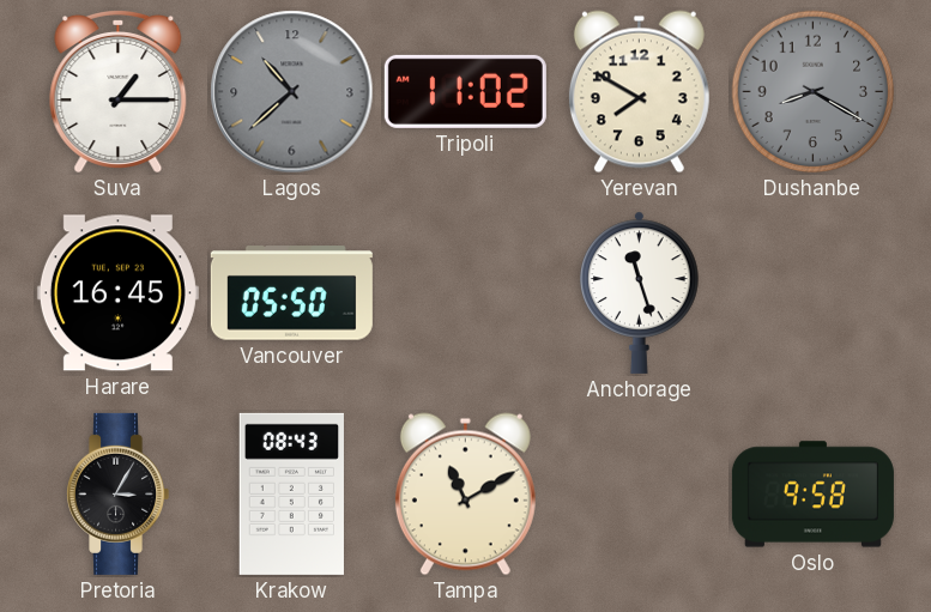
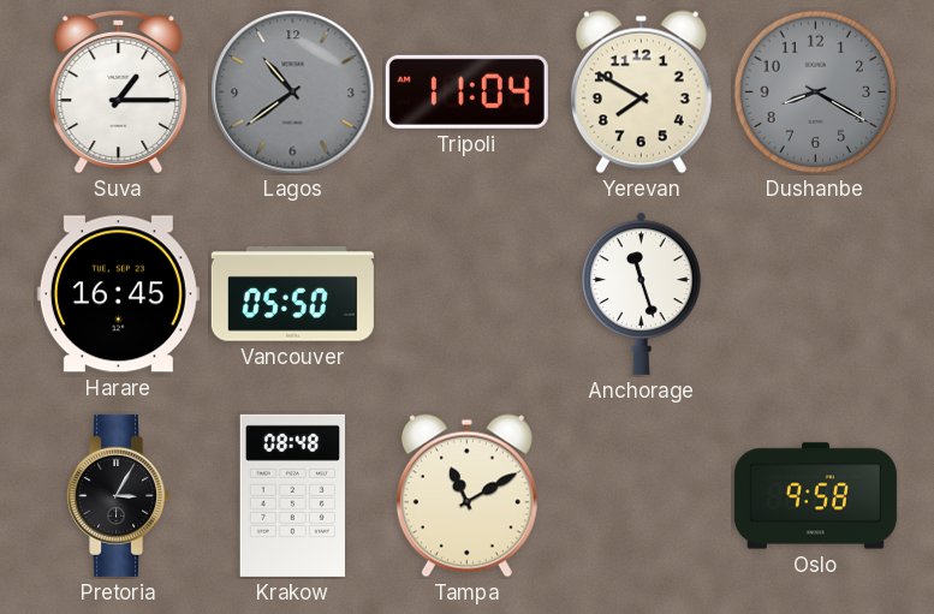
Lagos: 10:38 -> 10:39 (293, 93)
Tripoli: 11:02 -> 11:04 (466, 91)
Krakow: 08:43 -> 08:48 (292, 495)
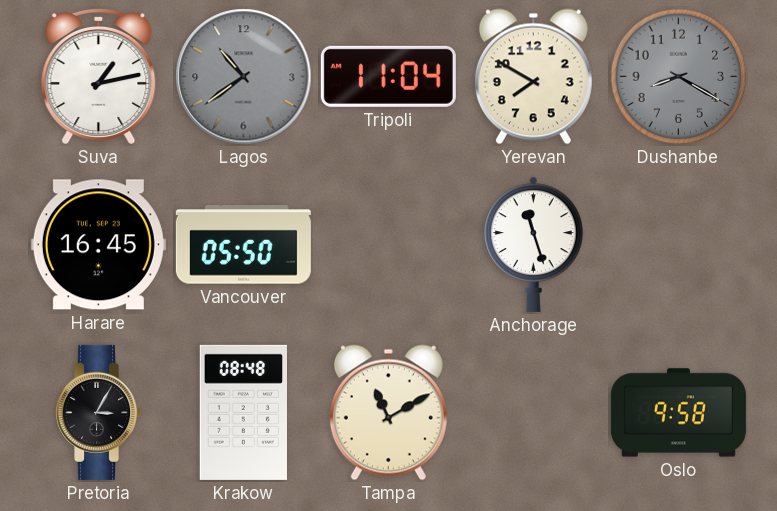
Suva: 1:15 -> 1:13 (99, 77)
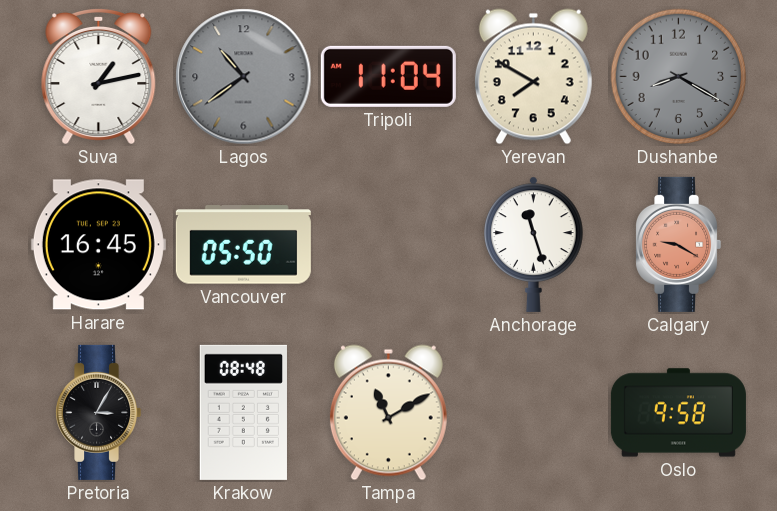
Calgary: none -> 9:20 (679, 244)
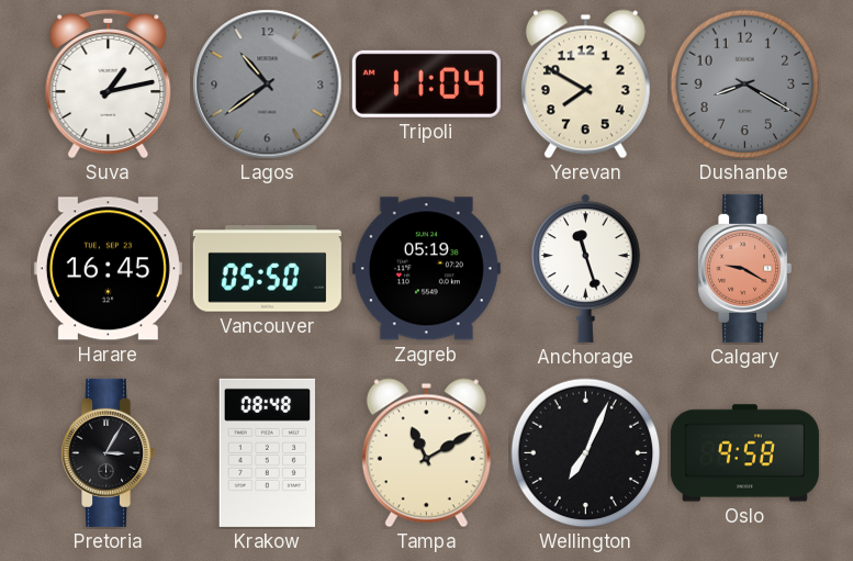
Zagreb: none -> 05:19 (426, 269)
Wellington: none -> 7:04 (586, 453)
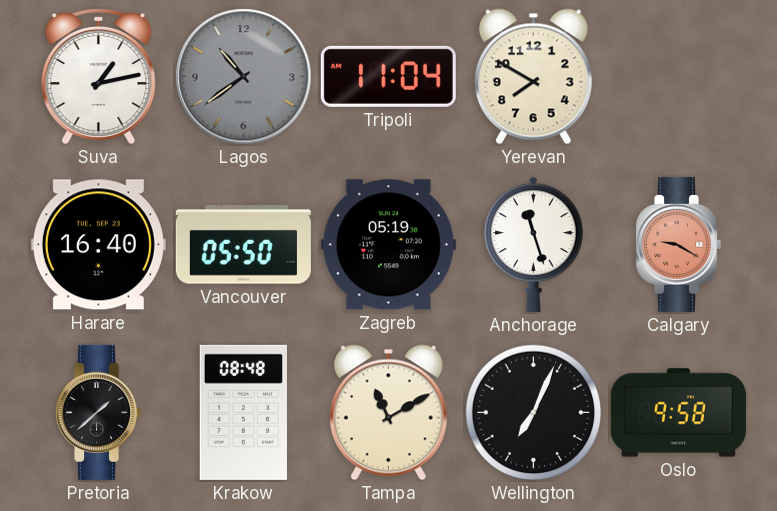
Dushanbe: 8:20 -> none (745, 85)
Harare: 16:45 -> 16:40 (98, 245)
Pretoria: 3:05 -> 1:38 (99, 412)
